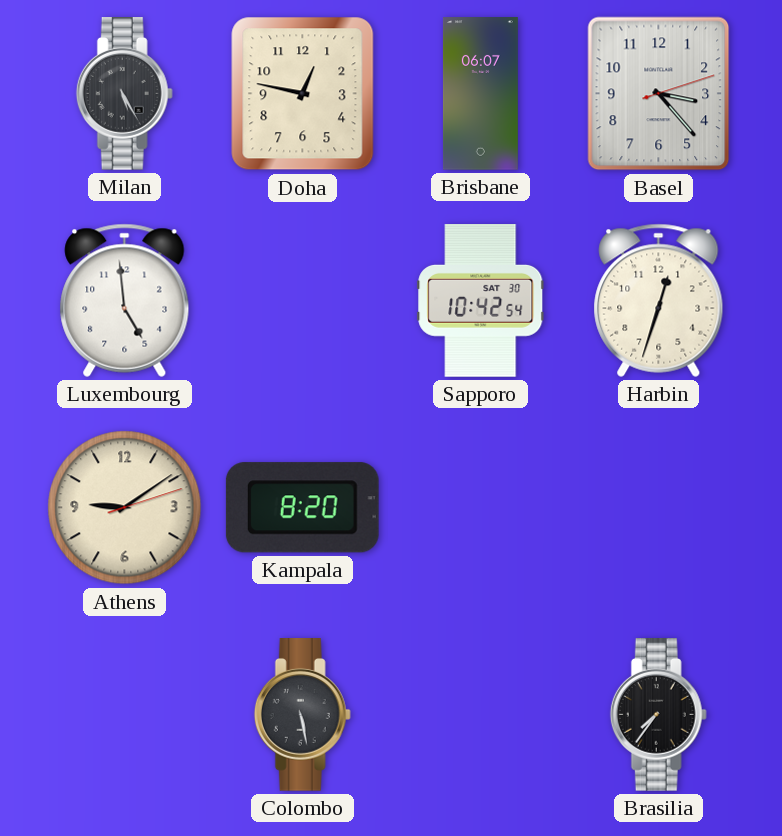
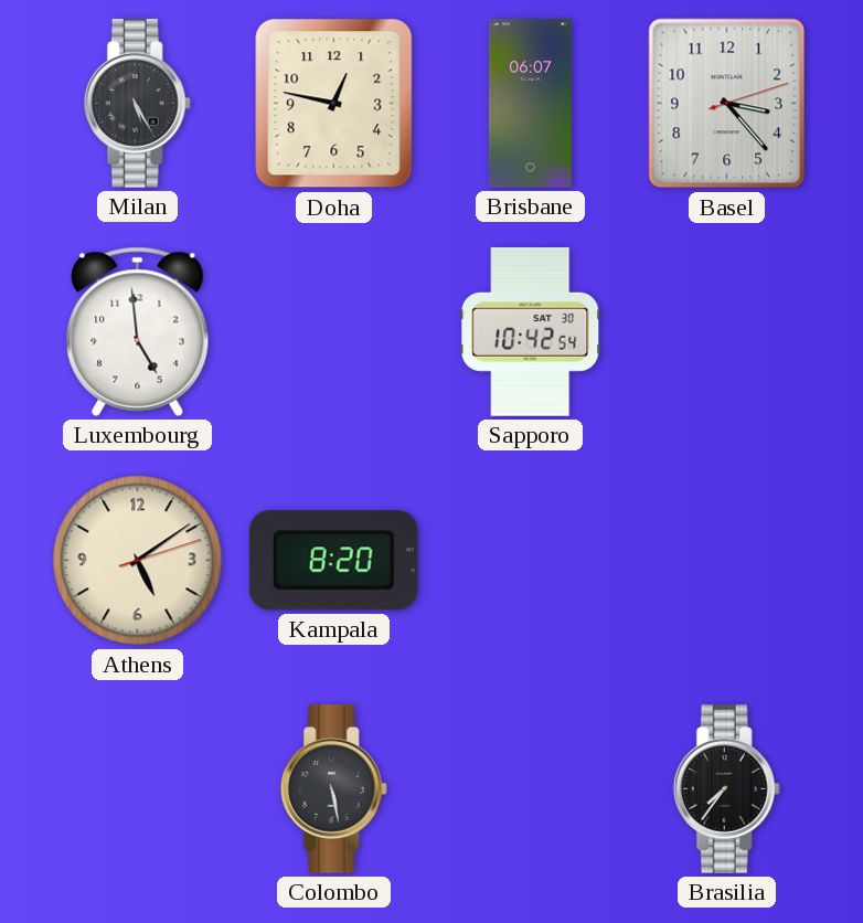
Harbin: 12:33 -> none (659, 300)
Athens: 9:09 -> 5:09 (138, 561)
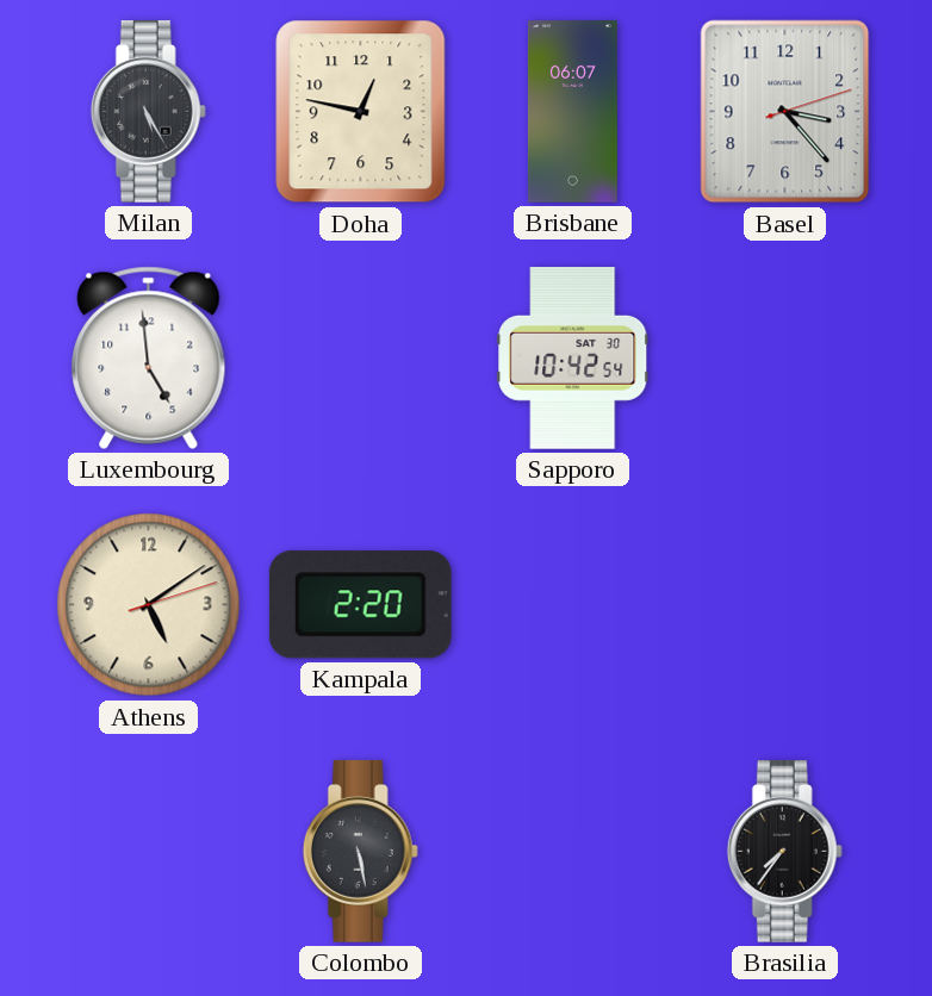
Kampala: 8:20 -> 2:20 (360, 605)
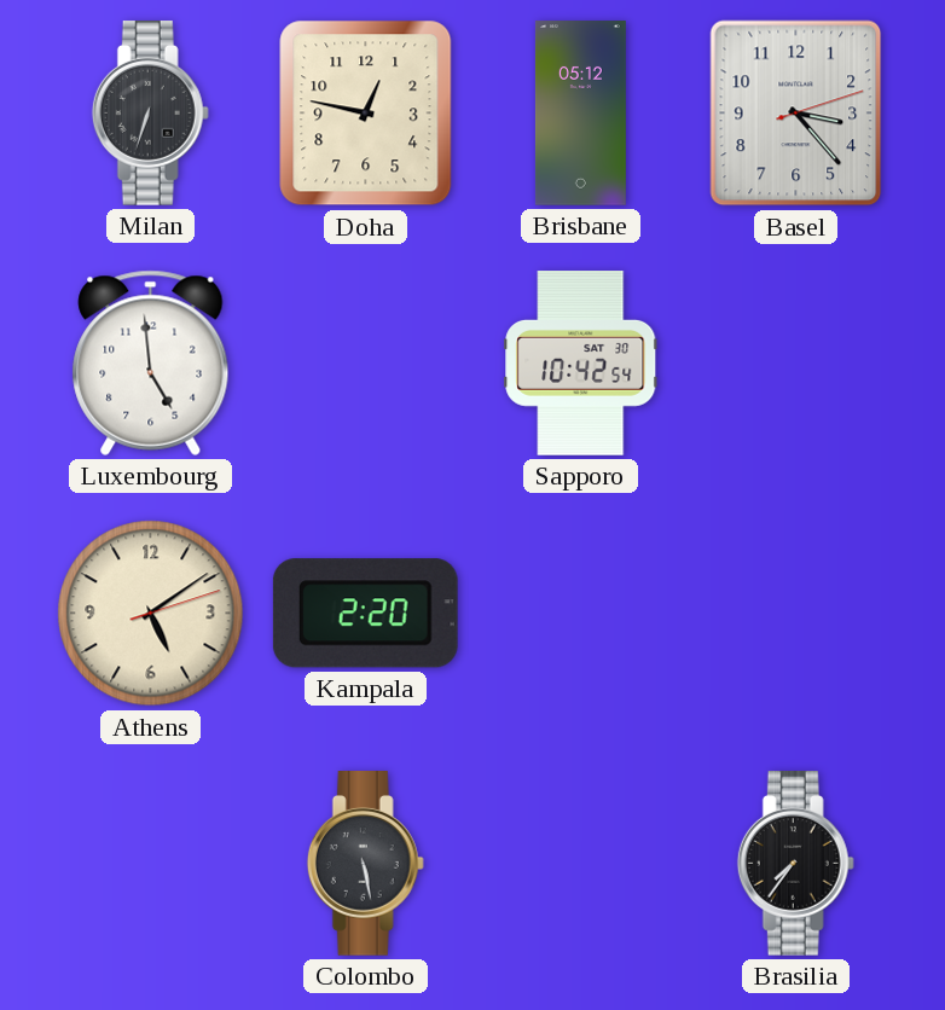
Milan: 5:25 -> 6:33 (150, 114)
Brisbane: 06:07 -> 05:12 (580, 114)
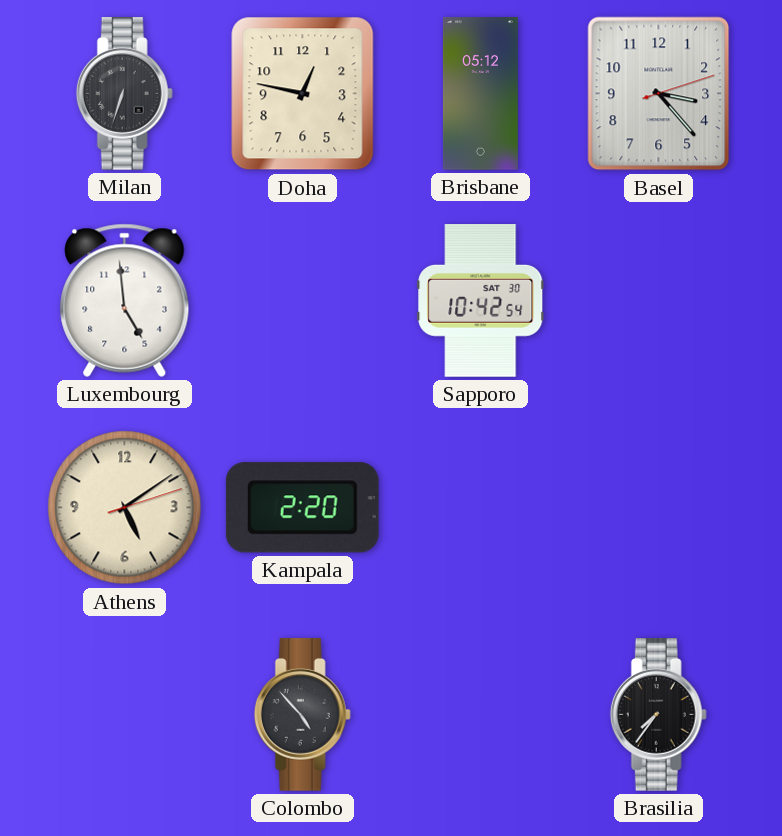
Colombo: 5:28 -> 4:53 (302, 715)
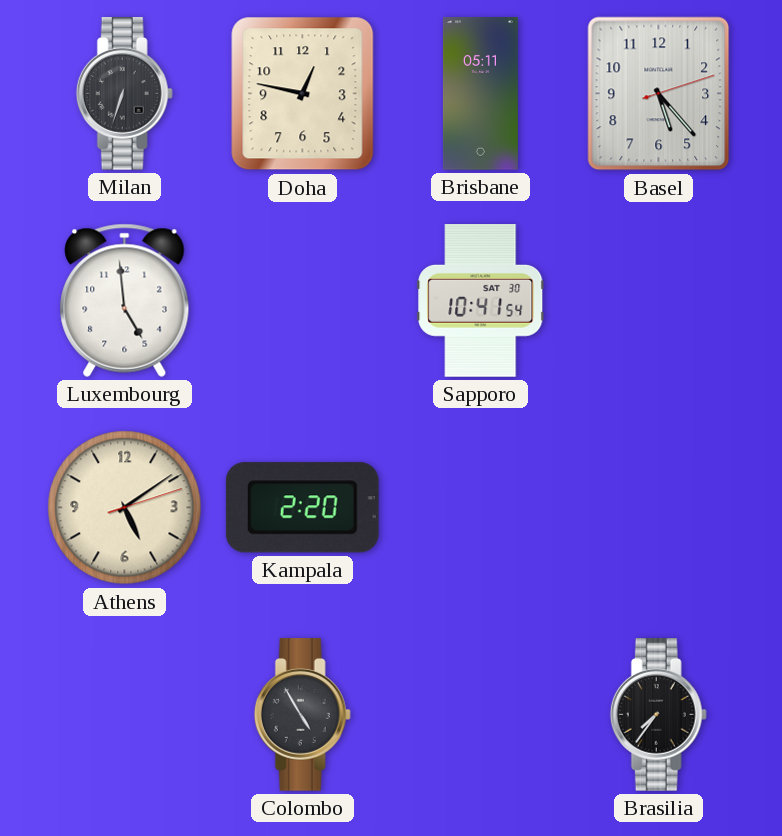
Brisbane: 05:12 -> 05:11 (480, 94)
Basel: 3:23 -> 5:23 (659, 94)
Sapporo: 10:42 -> 10:41 (481, 301)
Colombo: 4:53 -> 4:55 (302, 715)
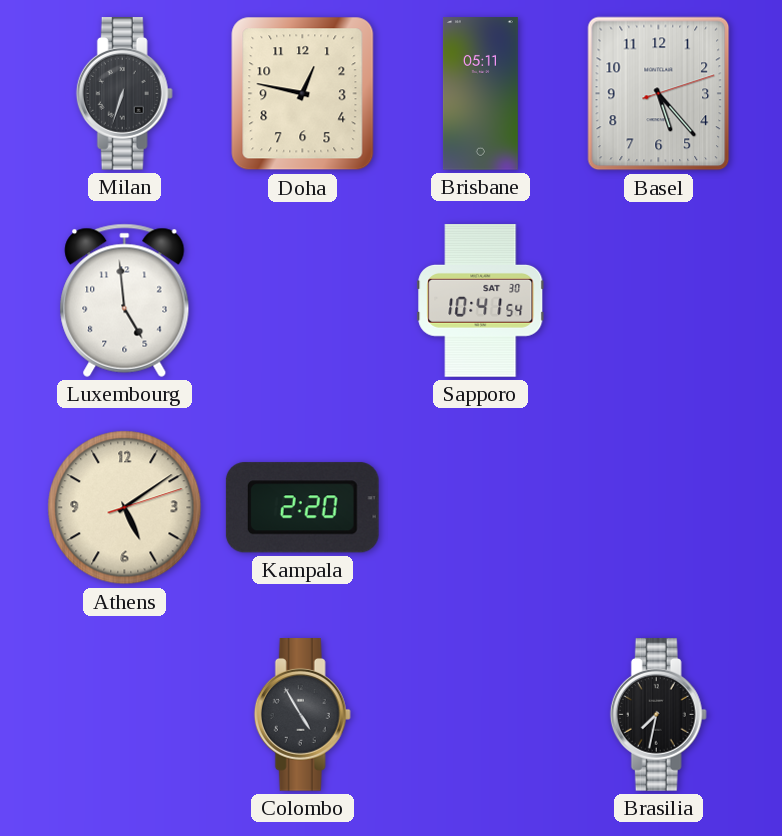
Brasilia: 7:36 -> 7:32 (658, 715)
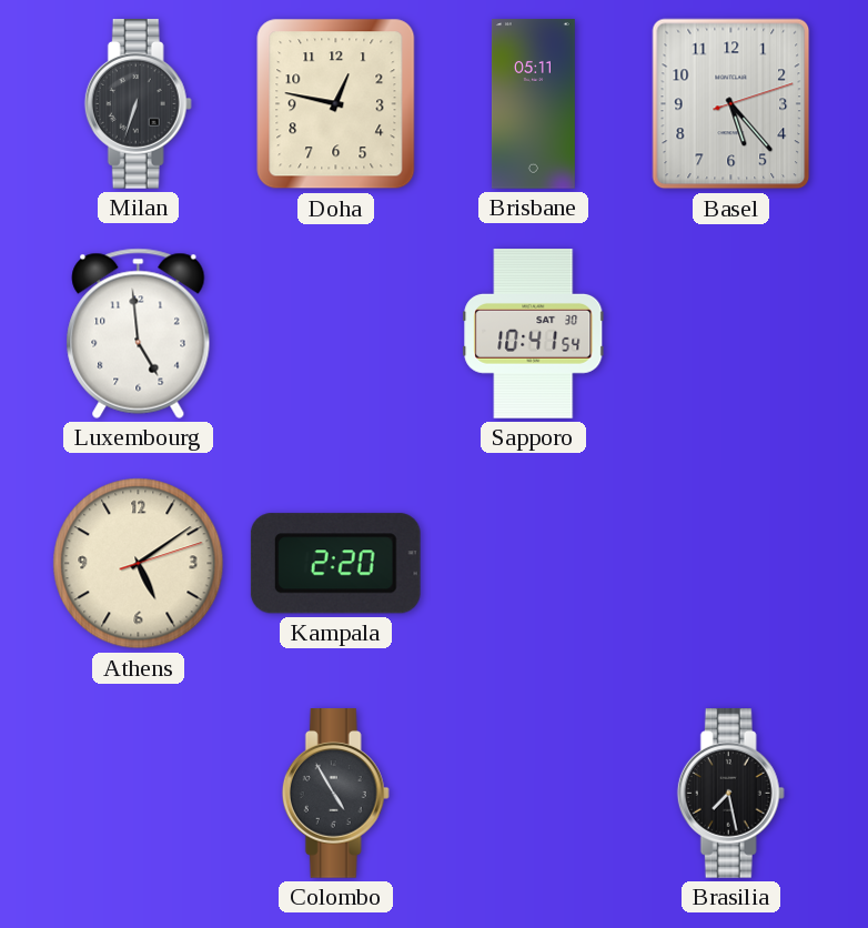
Brasilia: 7:32 -> 7:28 (730, 794)
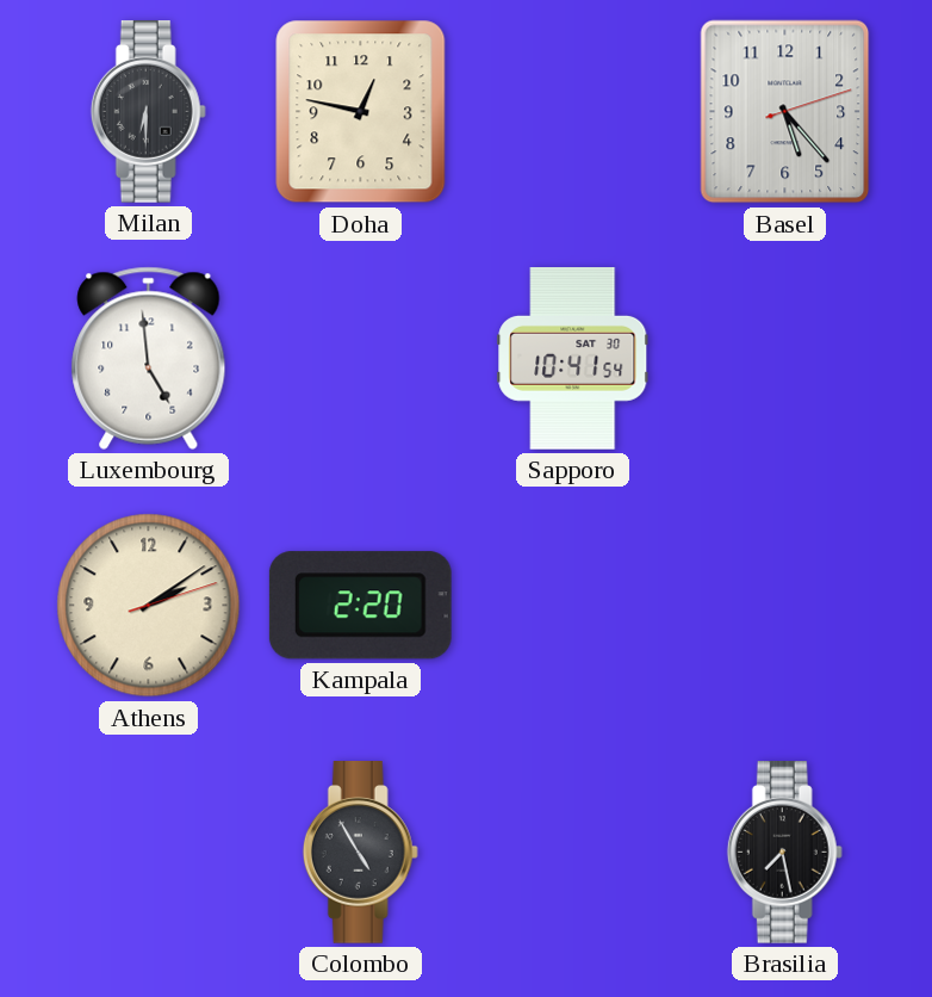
Milan: 6:33 -> 6:30 (148, 112)
Brisbane: 05:11 -> none (533, 104)
Athens: 5:09 -> 2:09 (149, 606)
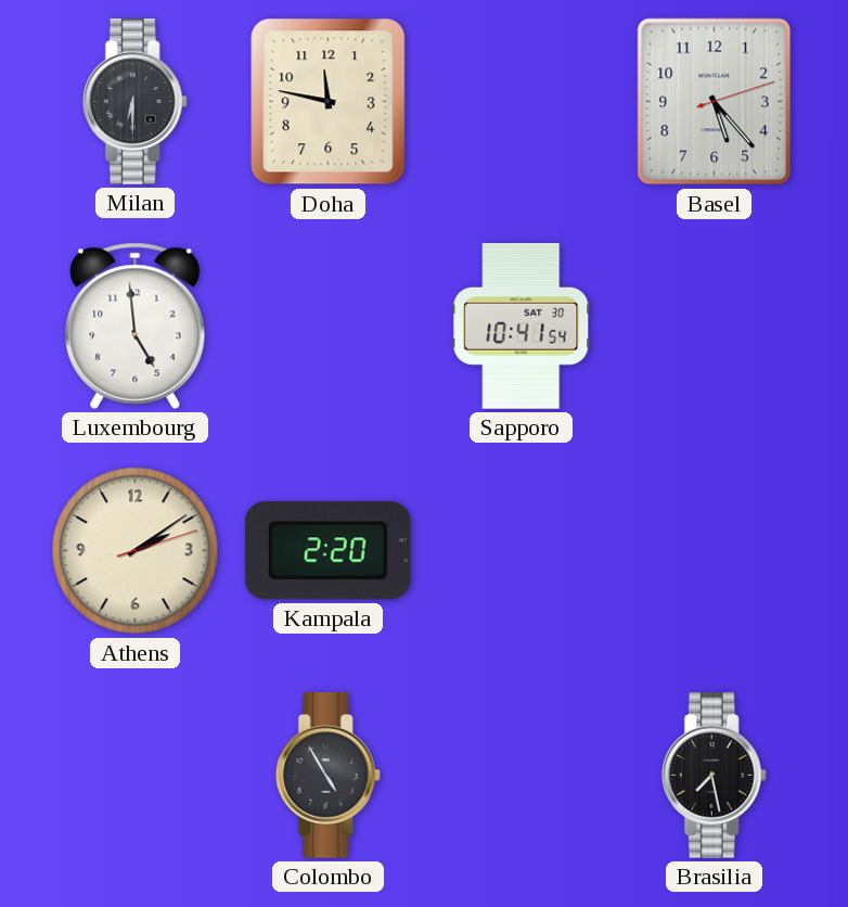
Doha: 12:47 -> 11:47 (329, 102)
